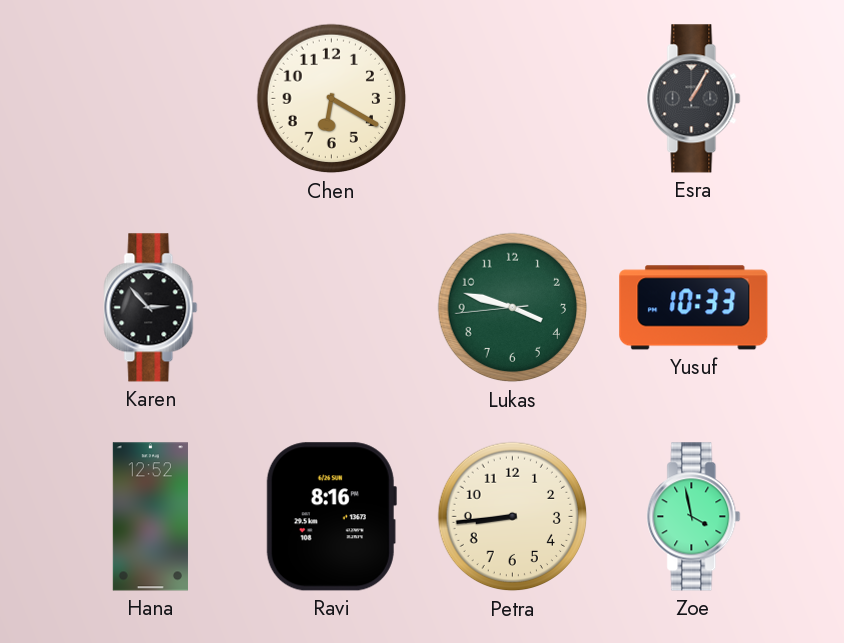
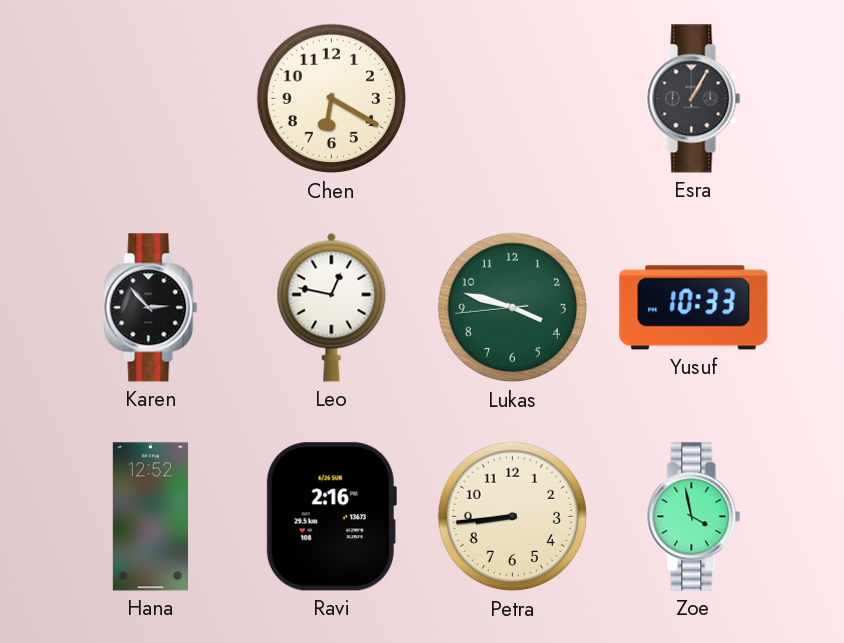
Leo: none -> 12:47 (332, 307)
Ravi: 8:16 -> 2:16 (331, 517)
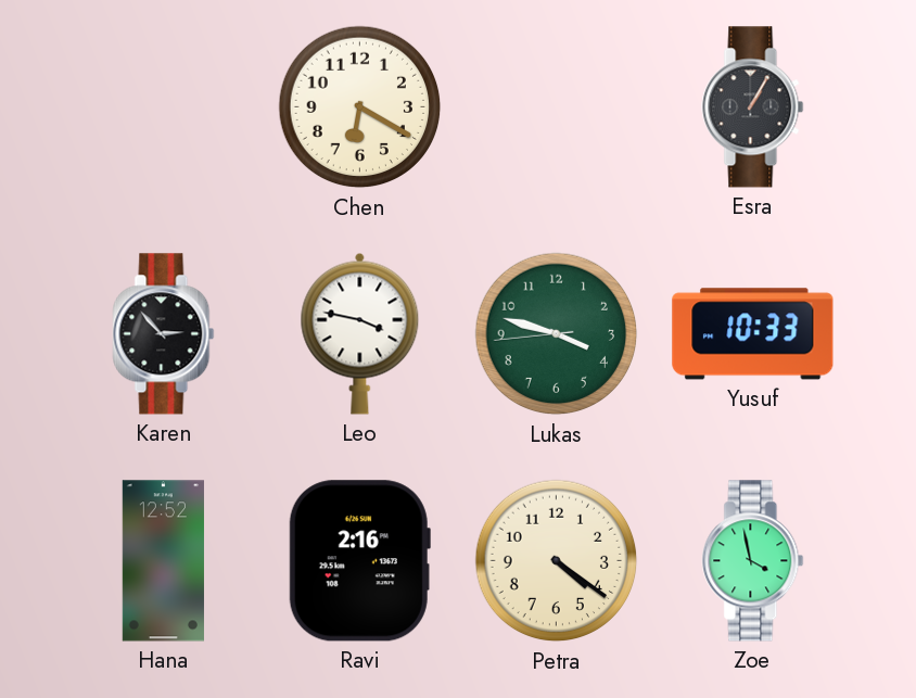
Leo: 12:47 -> 3:47 (360, 333)
Petra: 8:44 -> 4:21 (557, 561)
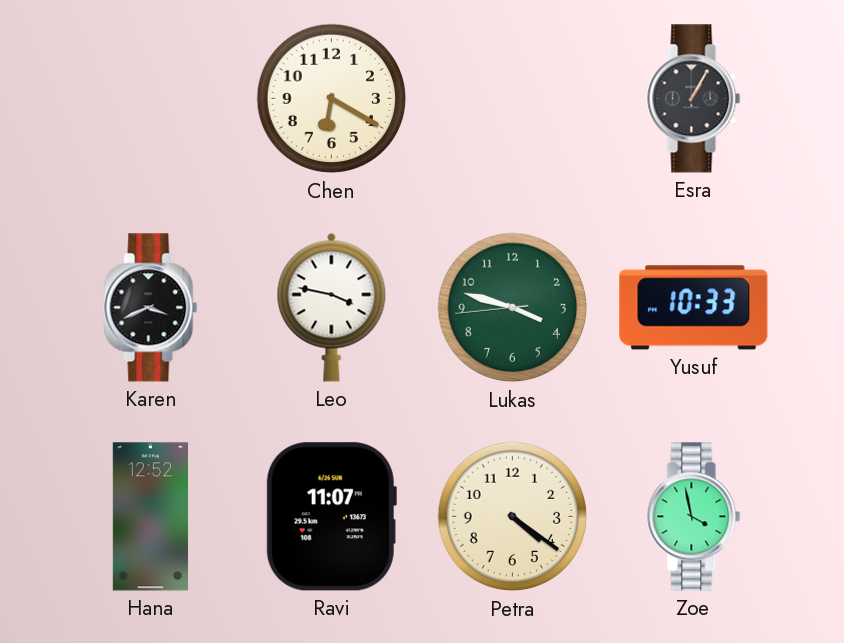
Karen: 2:53 -> 3:41 (151, 308)
Ravi: 2:16 -> 11:07 (331, 517)
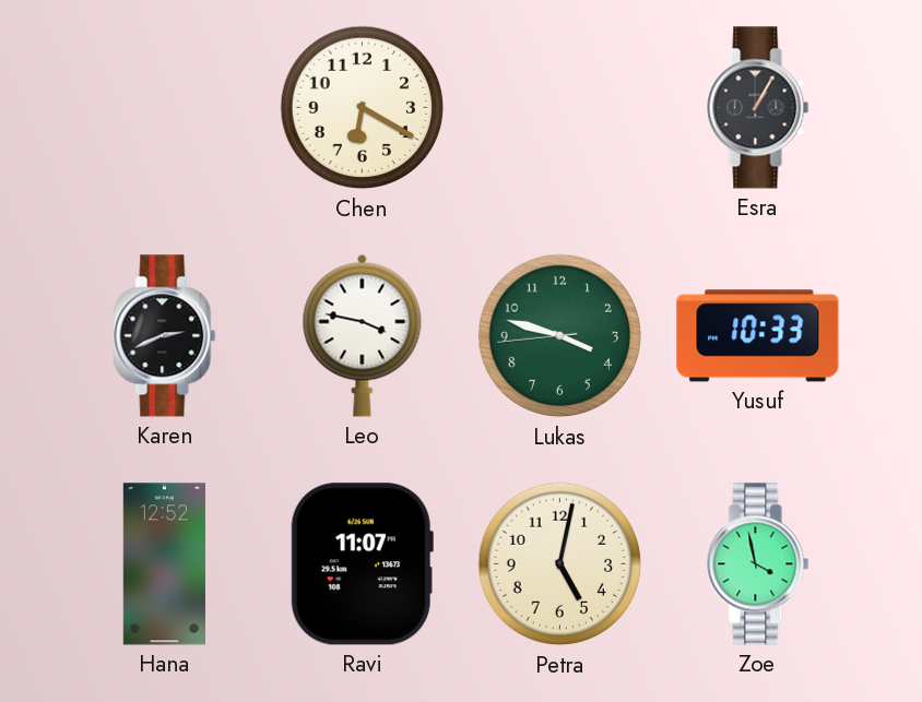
Karen: 3:41 -> 2:41 (165, 336)
Petra: 4:21 -> 5:02 (560, 564)
